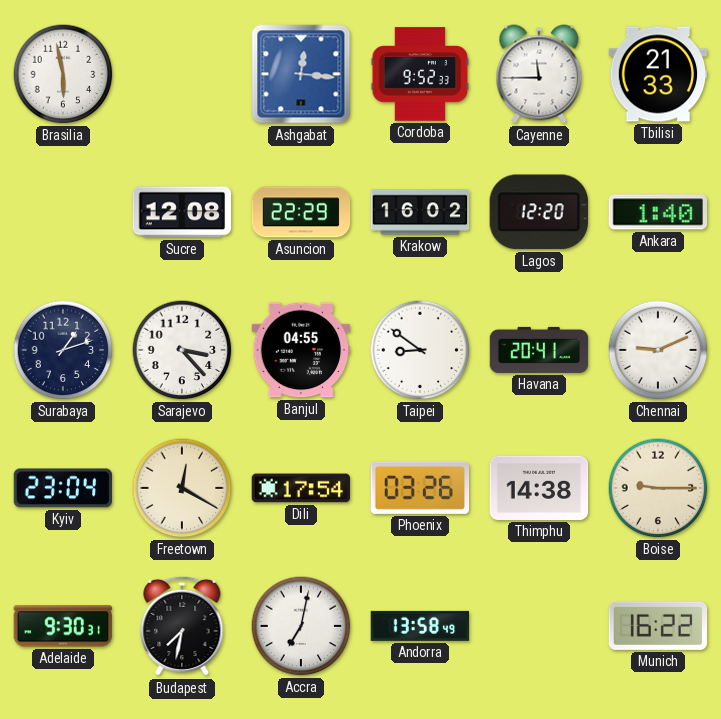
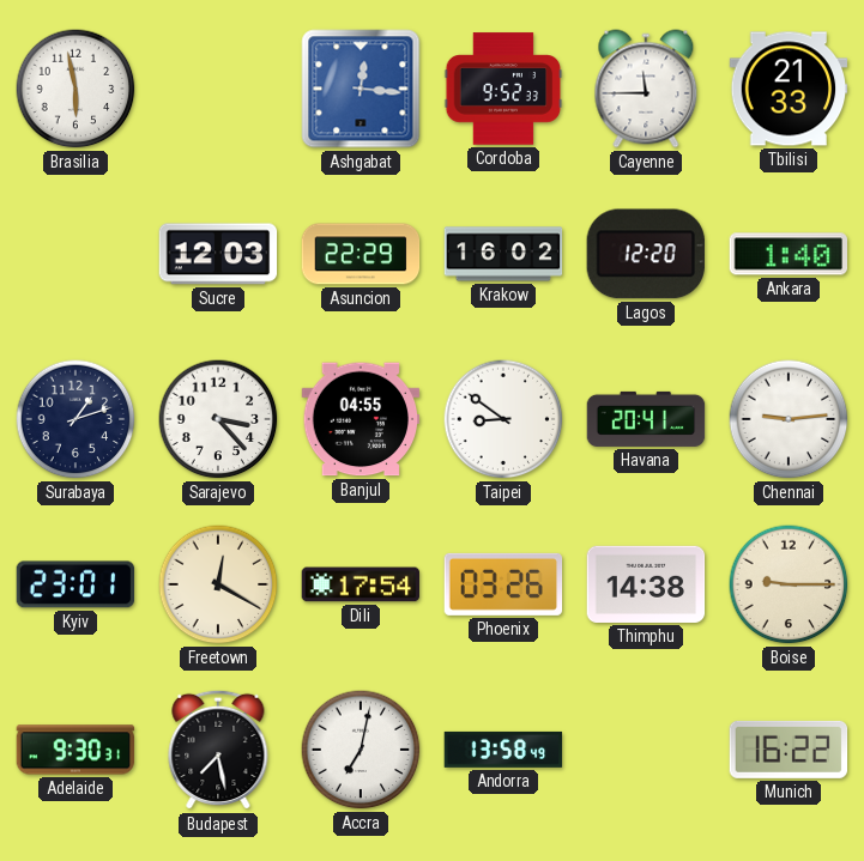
Sucre: 12:08 -> 12:03 (218, 254)
Chennai: 9:11 -> 9:14 (789, 419)
Kyiv: 23:04 -> 23:01 (75, 584)
Budapest: 7:32 -> 7:28 (218, 750)
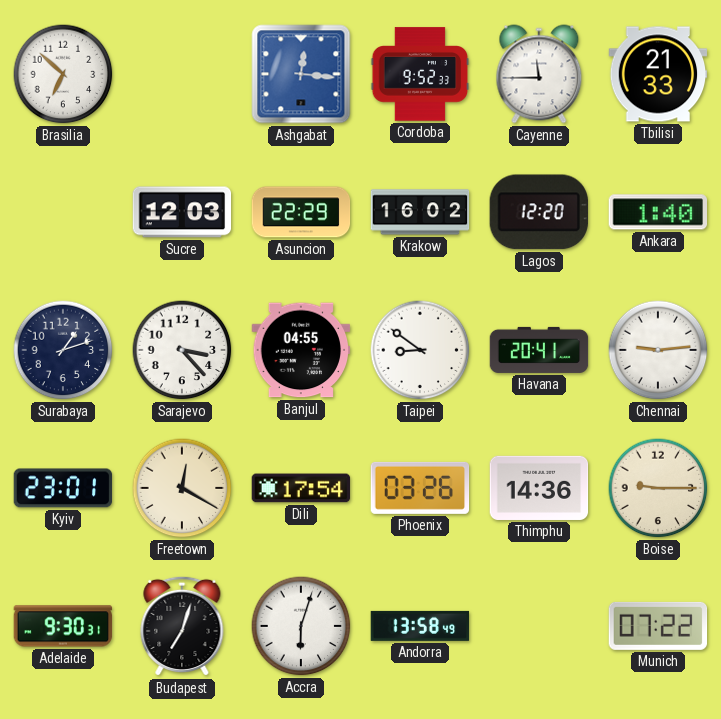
Brasilia: 5:58 -> 6:52 (63, 74)
Thimphu: 14:38 -> 14:36 (539, 488)
Budapest: 7:28 -> 7:03 (182, 626)
Accra: 7:02 -> 6:03 (301, 626)
Munich: 16:22 -> 07:22 (658, 626)
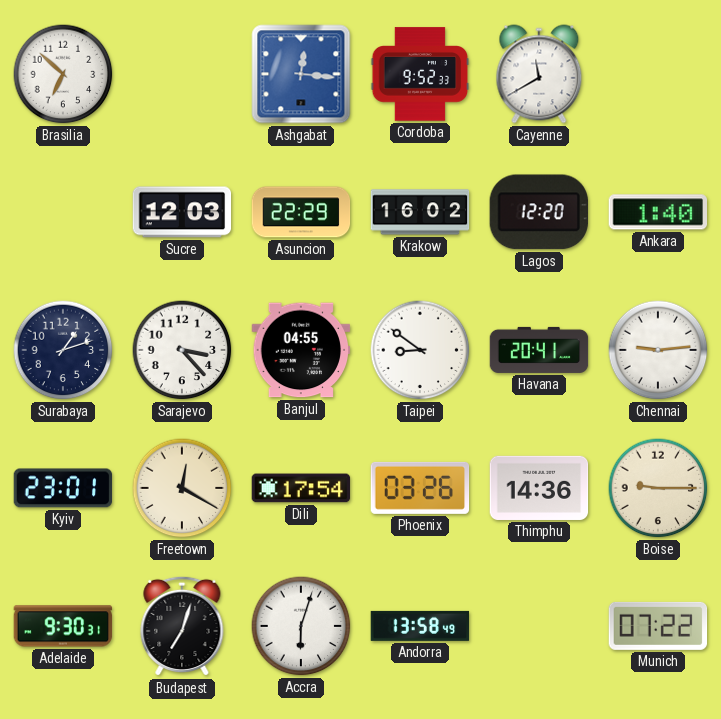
Cayenne: 11:45 -> 11:40 (539, 74)
Tbilisi: 21:33 -> none (658, 74)
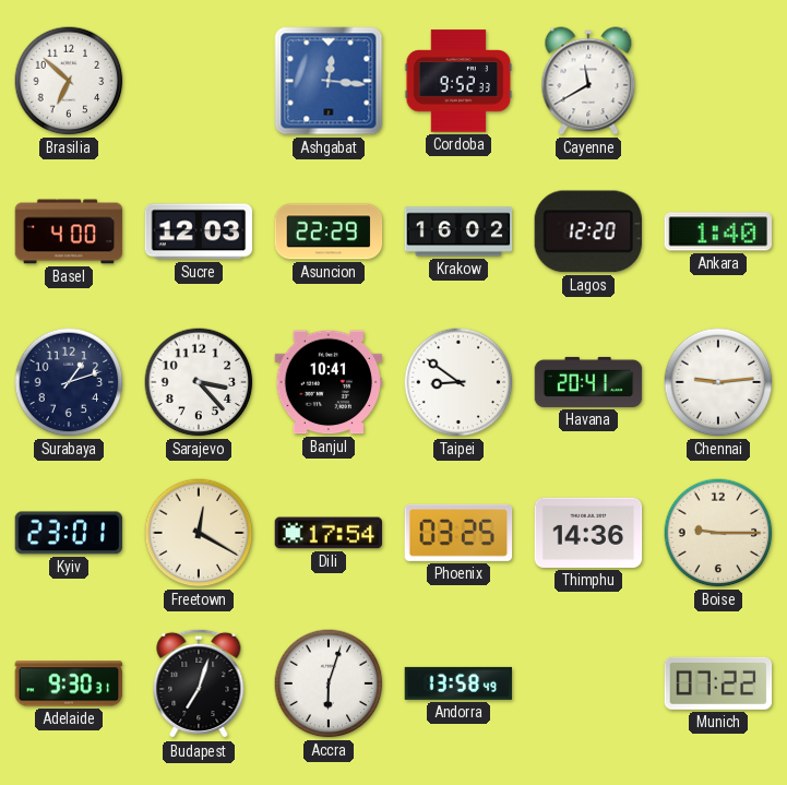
Basel: none -> 4:00 (69, 231)
Banjul: 04:55 -> 10:41 (329, 382)
Phoenix: 03:26 -> 03:25 (458, 533)
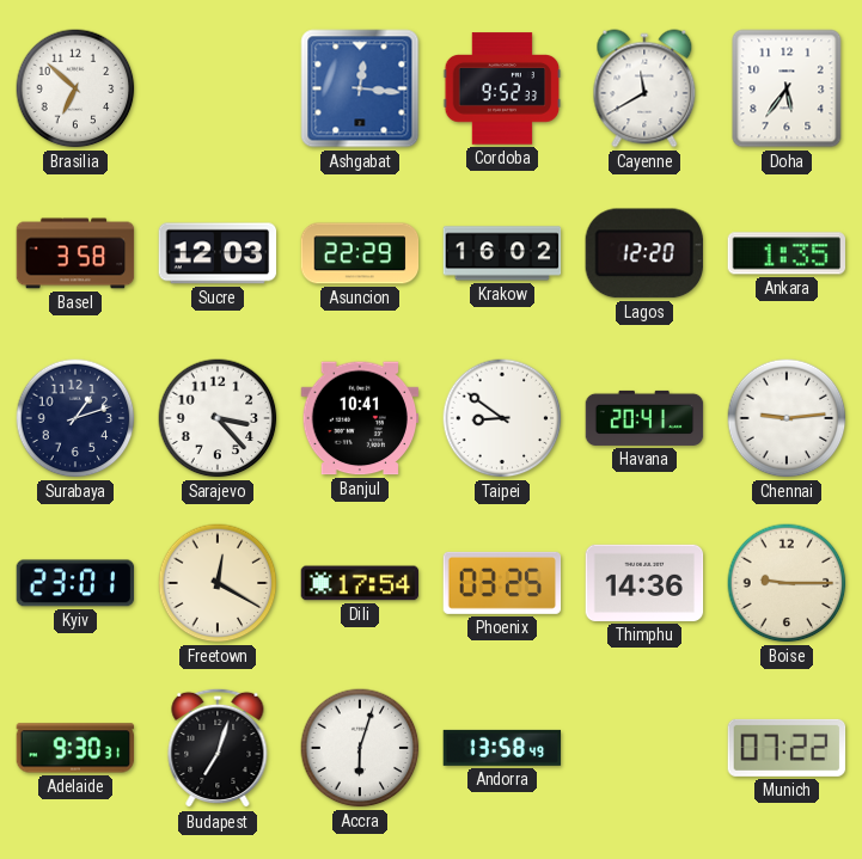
Doha: none -> 5:36 (787, 88)
Basel: 4:00 -> 3:58 (75, 253)
Ankara: 1:40 -> 1:35 (787, 253)
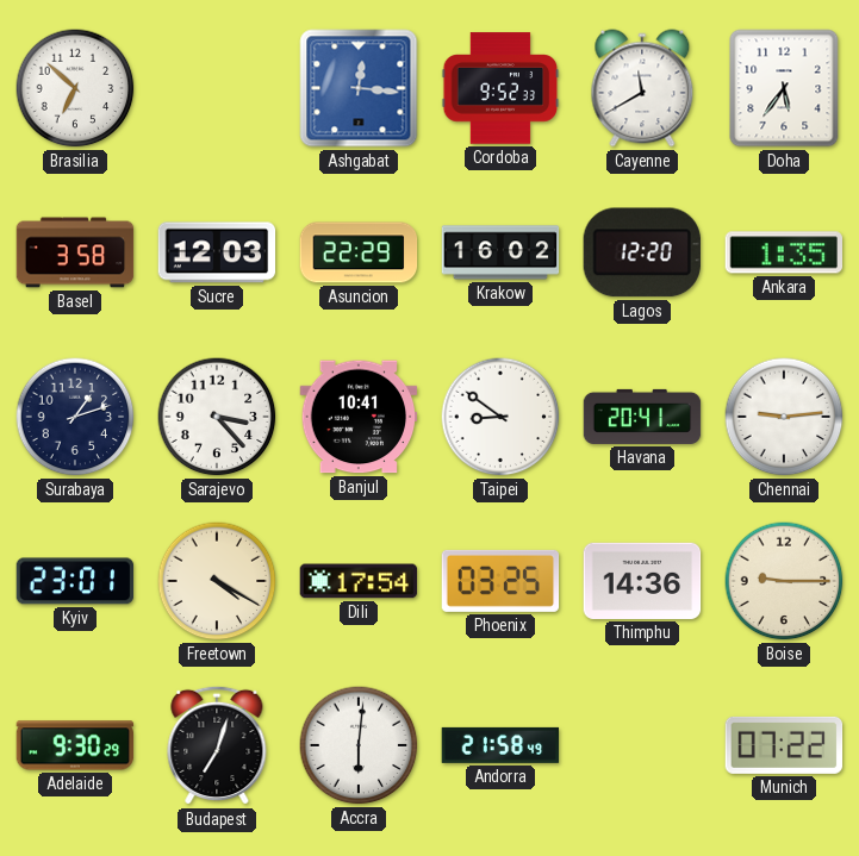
Freetown: 12:20 -> 4:20 (217, 581)
Adelaide: 9:30:31 -> 9:30:29 (75, 745)
Accra: 6:03 -> 6:01 (359, 745)
Andorra: 13:58 -> 21:58 (500, 745)
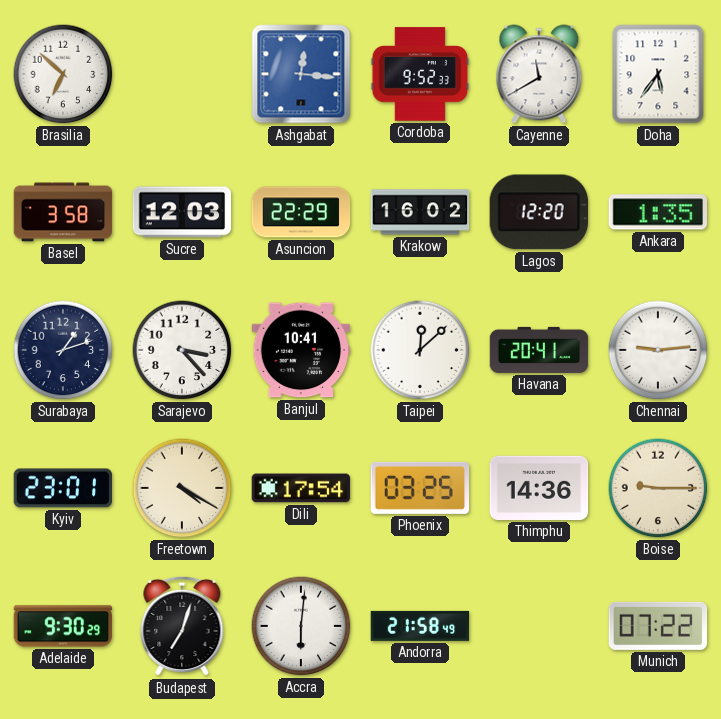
Taipei: 8:51 -> 12:08 (420, 350)
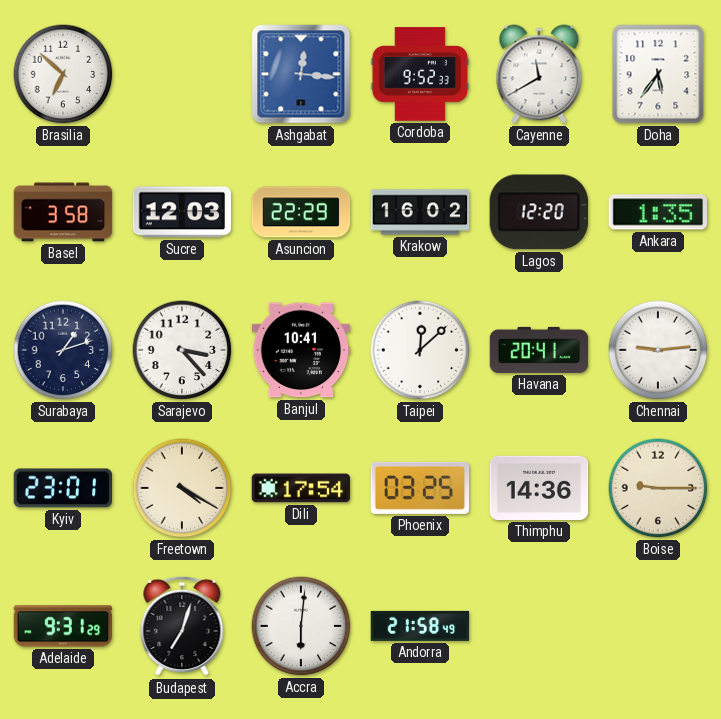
Adelaide: 9:30 -> 9:31 (63, 626)
Munich: 07:22 -> none (658, 626)
